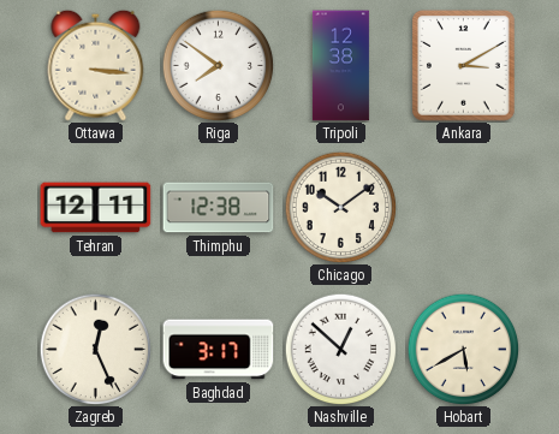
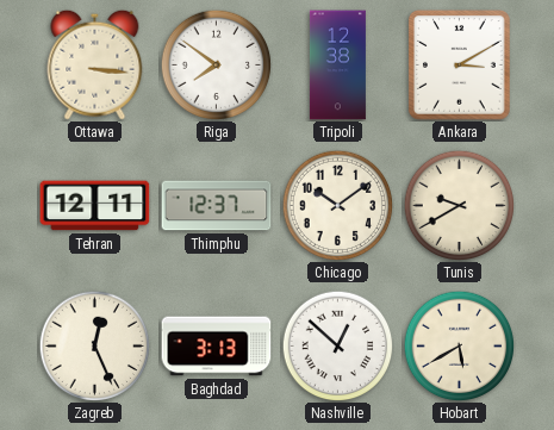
Thimphu: 12:38 -> 12:37 (217, 206)
Tunis: none -> 9:40 (459, 205)
Baghdad: 3:17 -> 3:13 (217, 347)
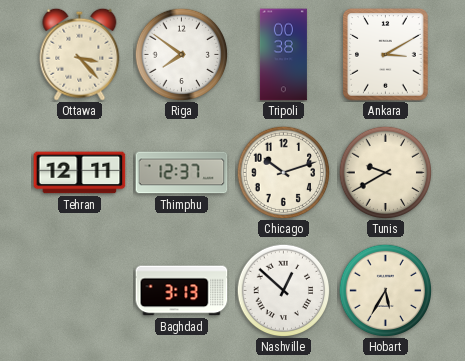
Ottawa: 3:16 -> 3:23 (80, 54)
Tripoli: 12:38 -> 00:38 (283, 55)
Chicago: 10:09 -> 10:12 (283, 172)
Zagreb: 12:26 -> none (94, 345)
Hobart: 5:40 -> 5:35 (385, 290)
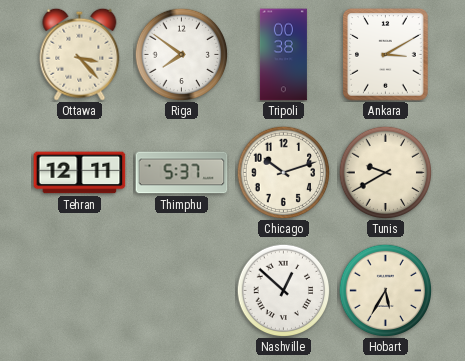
Thimphu: 12:37 -> 5:37 (182, 173)
Baghdad: 3:13 -> none (182, 291)
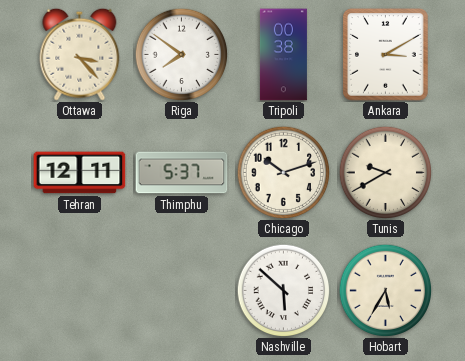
Nashville: 12:52 -> 5:52 (283, 290)
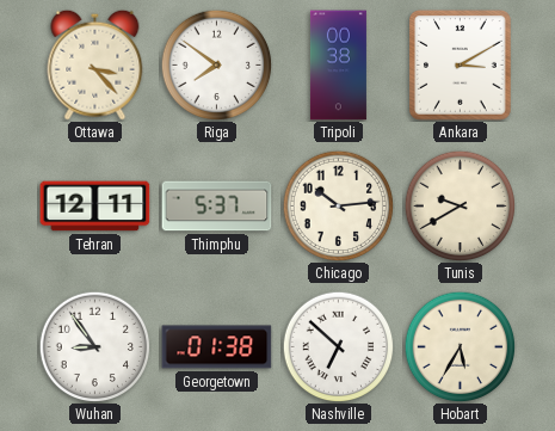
Chicago: 10:12 -> 10:14 (338, 205)
Wuhan: none -> 8:54 (94, 346)
Georgetown: none -> 01:38 (217, 347)
Nashville: 5:52 -> 6:52 (338, 346)
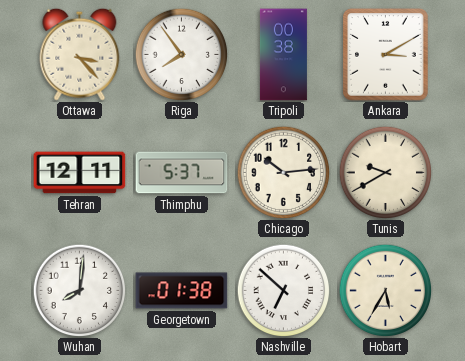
Riga: 7:51 -> 7:54 (181, 54)
Wuhan: 8:54 -> 8:01 (79, 290)
